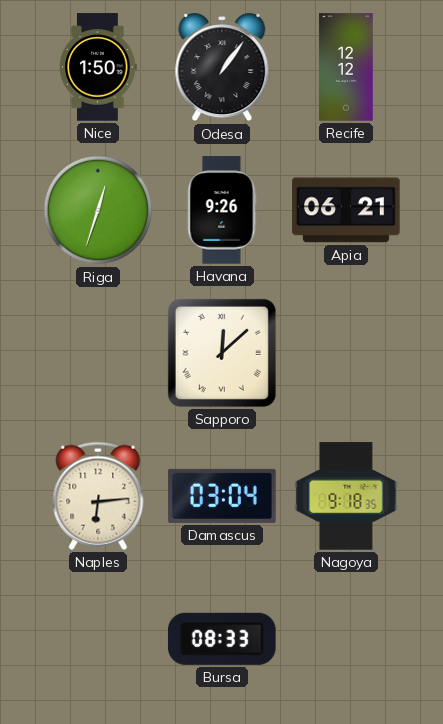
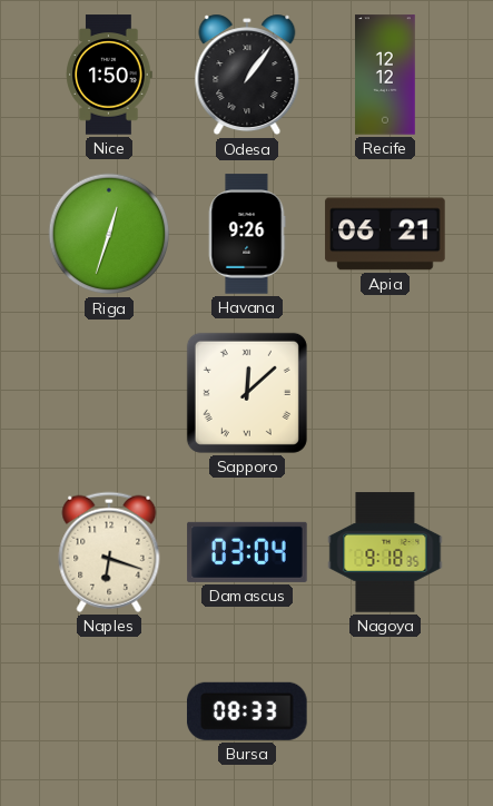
Naples: 6:14 -> 6:18 (109, 552)
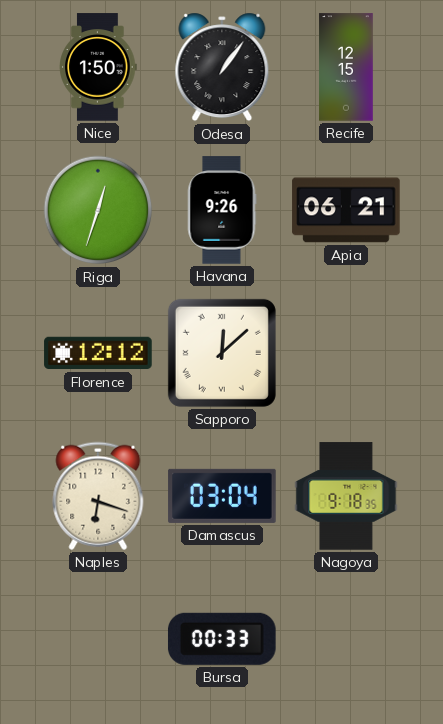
Recife: 12:12 -> 12:15 (346, 67)
Florence: none -> 12:12 (98, 353)
Bursa: 08:33 -> 00:33 (222, 639)
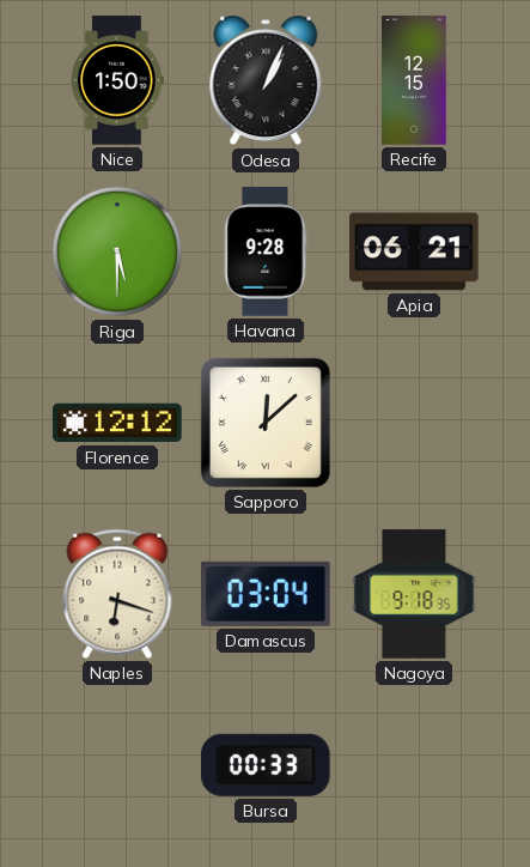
Odesa: 1:06 -> 1:04 (266, 80)
Riga: 12:33 -> 5:30 (117, 251)
Havana: 9:26 -> 9:28 (266, 251)
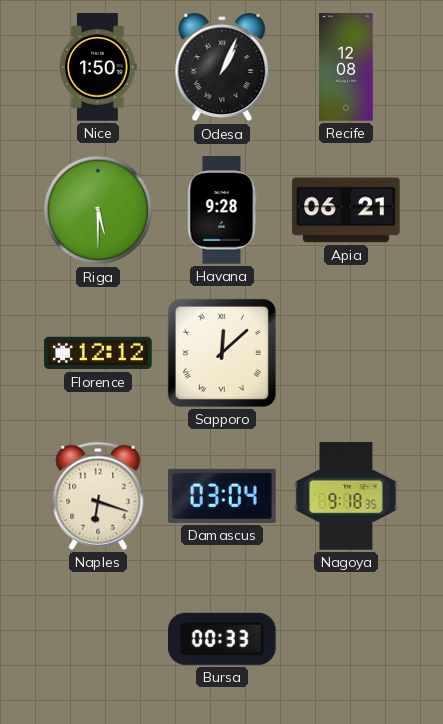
Recife: 12:15 -> 12:08 (346, 67)
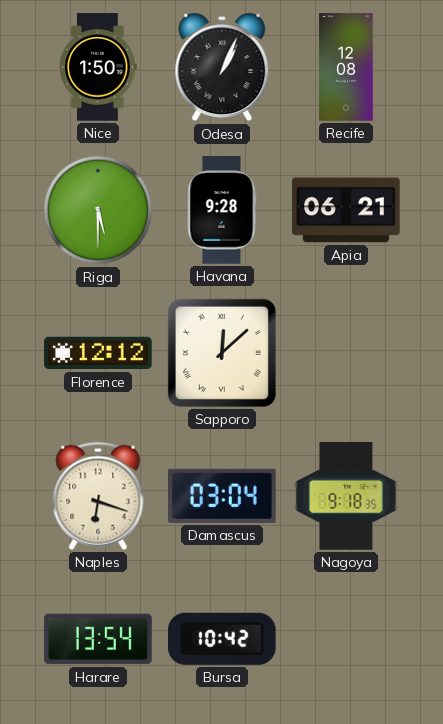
Harare: none -> 13:54 (98, 639)
Bursa: 00:33 -> 10:42 (222, 639)
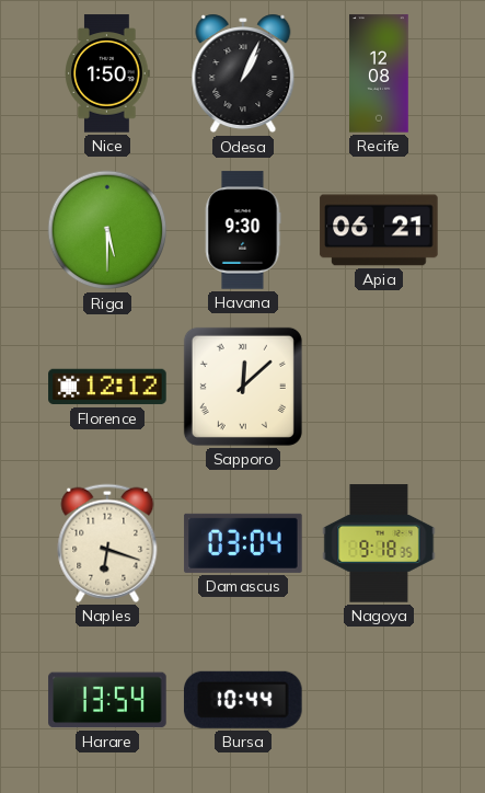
Havana: 9:28 -> 9:30 (243, 230)
Bursa: 10:42 -> 10:44 (243, 700)
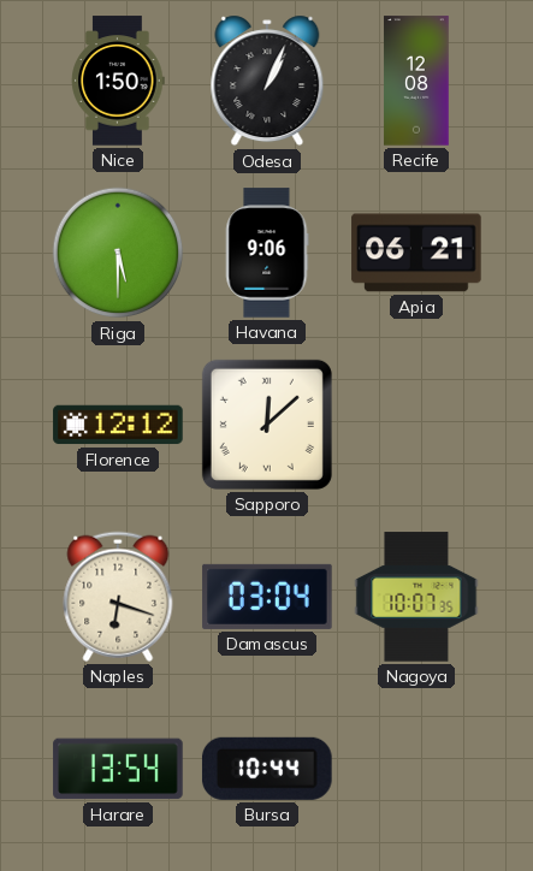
Havana: 9:30 -> 9:06 (267, 253)
Nagoya: 9:18 -> 10:07 (416, 597)
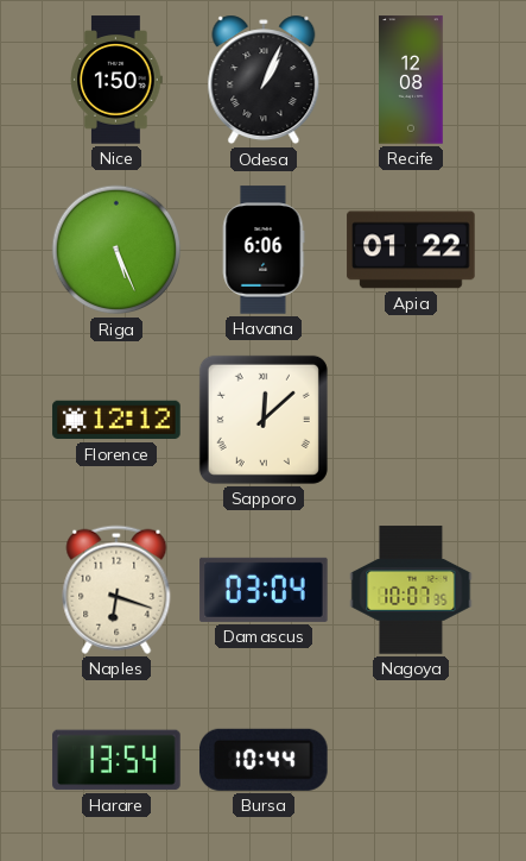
Riga: 5:30 -> 5:26 (116, 250)
Havana: 9:06 -> 6:06 (264, 250)
Apia: 06:21 -> 01:22 (411, 250)
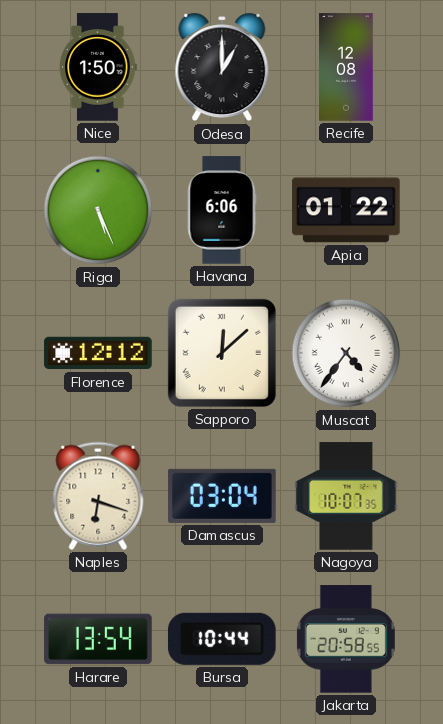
Odesa: 1:04 -> 1:00 (222, 67)
Muscat: none -> 4:36 (346, 353)
Jakarta: none -> 20:58 (346, 639)
